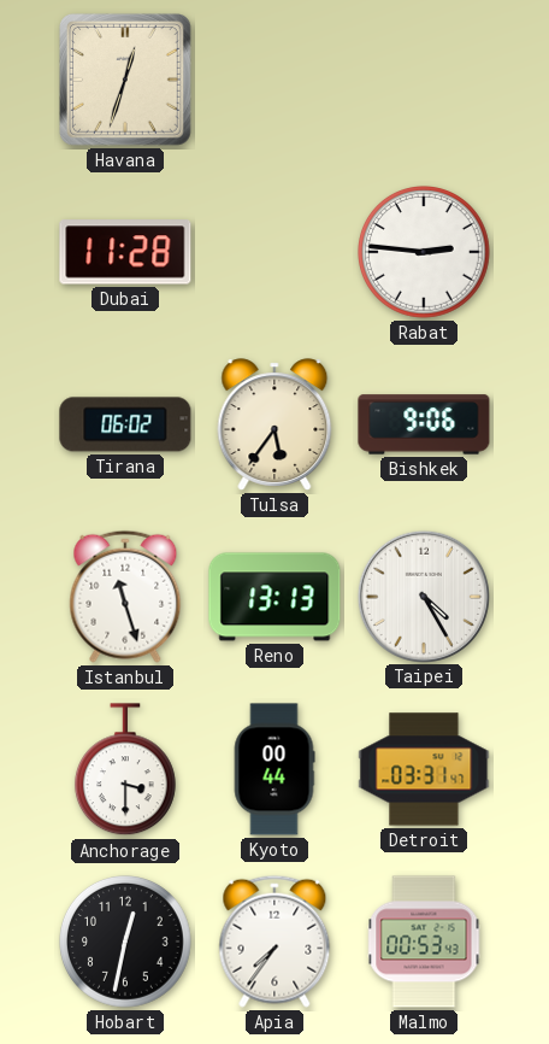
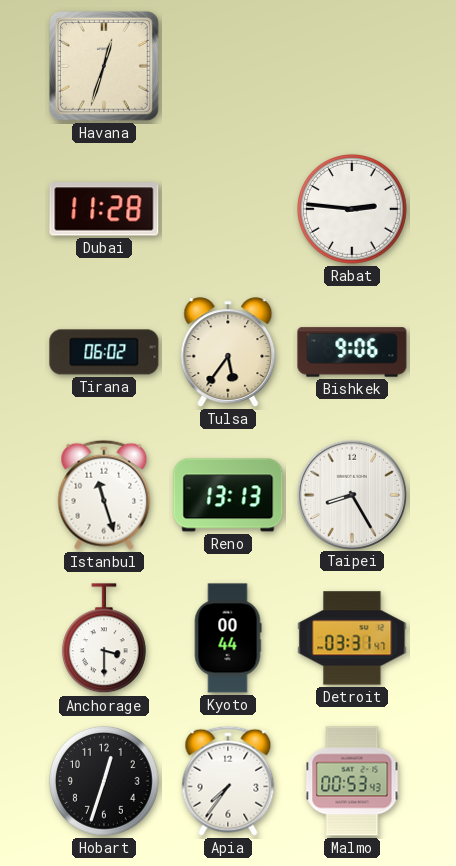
Taipei: 4:25 -> 8:25 (351, 494)
Hobart: 12:32 -> 12:33 (105, 782)
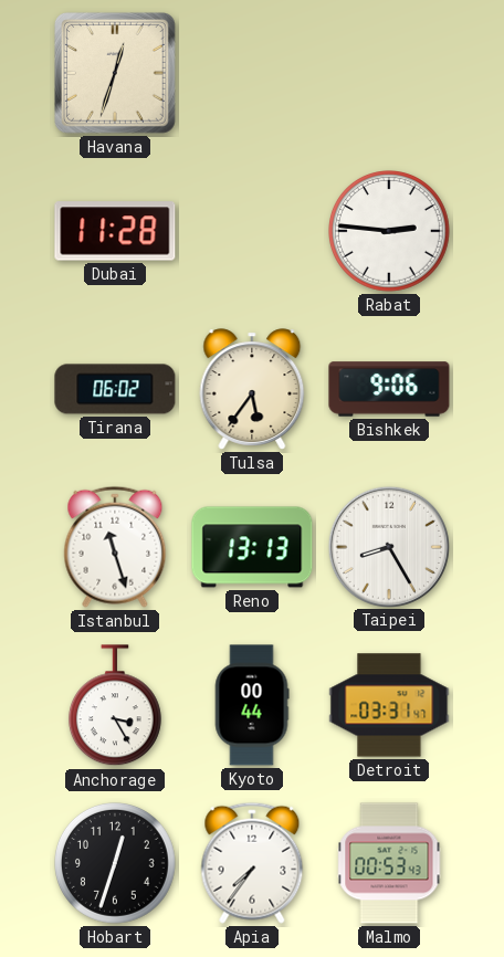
Anchorage: 3:30 -> 3:25 (115, 706)
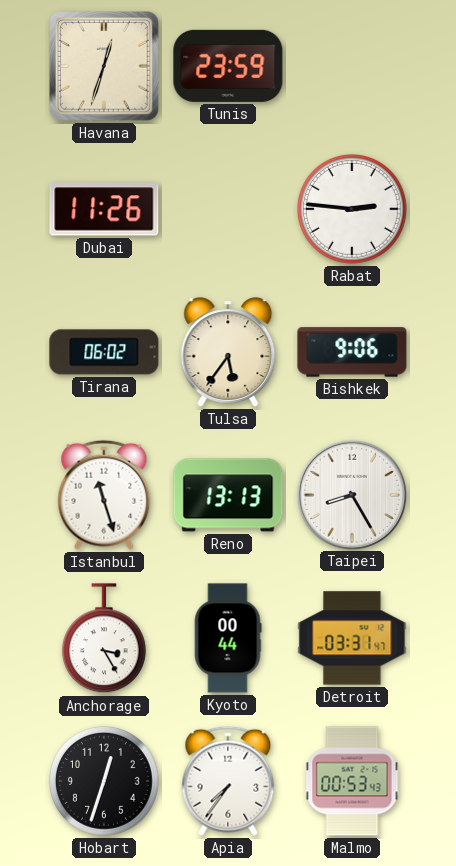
Tunis: none -> 23:59 (228, 66)
Dubai: 11:28 -> 11:26 (104, 209)
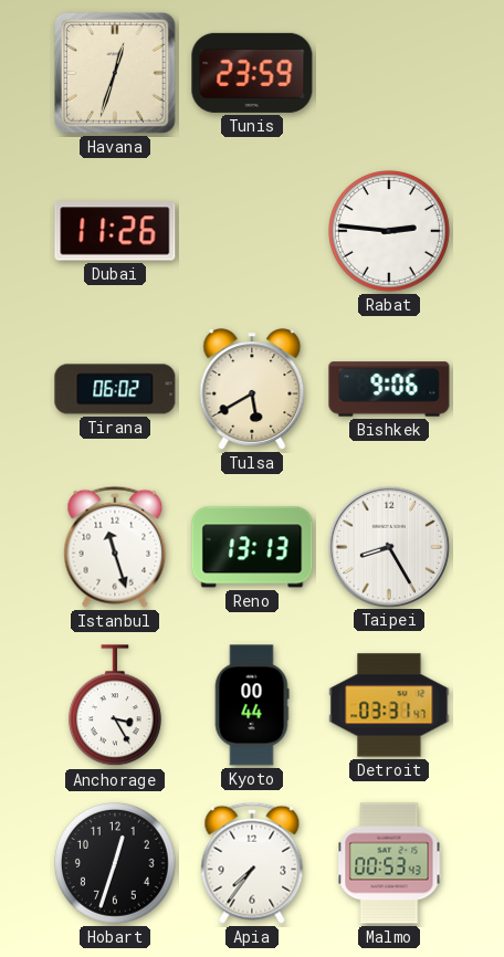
Tulsa: 5:36 -> 5:40 (252, 389)
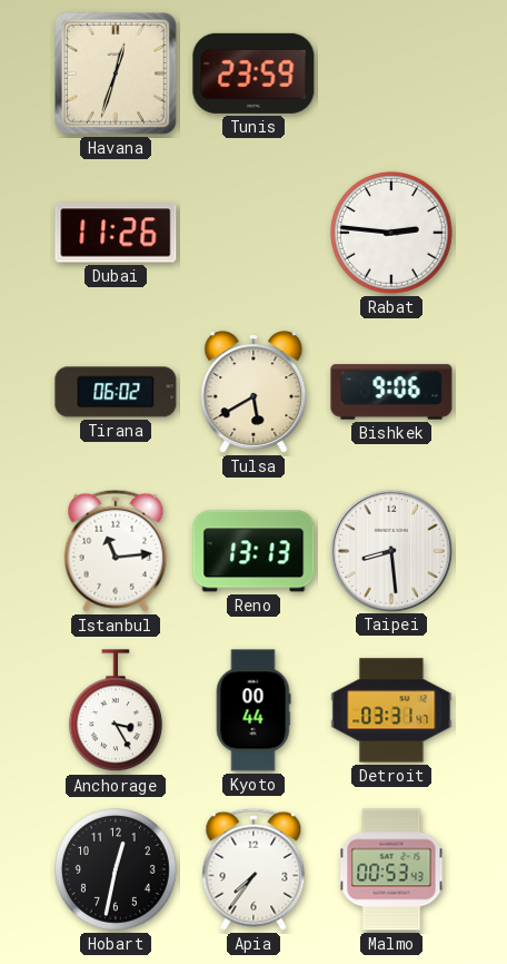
Istanbul: 11:27 -> 11:14 (116, 551)
Taipei: 8:25 -> 8:29 (390, 550)
Hobart: 12:33 -> 12:32 (117, 870)
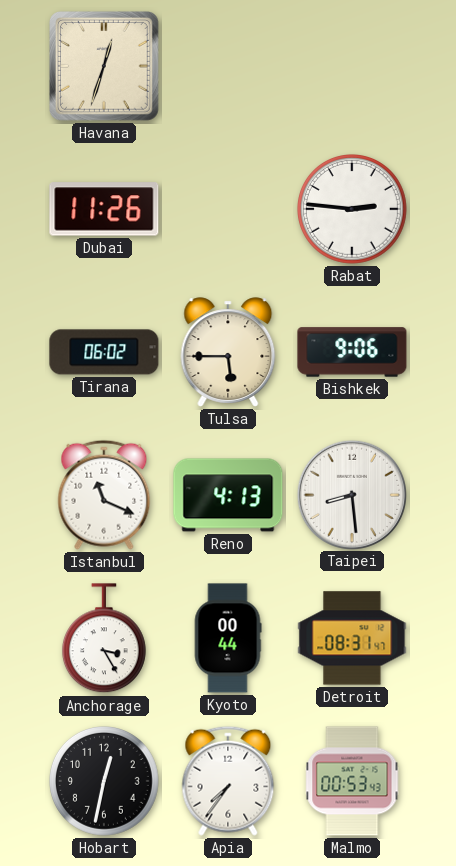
Tunis: 23:59 -> none (254, 73)
Tulsa: 5:40 -> 5:45 (228, 352)
Istanbul: 11:14 -> 11:19 (104, 495)
Reno: 13:13 -> 4:13 (228, 495)
Detroit: 03:31 -> 08:31 (352, 638)
